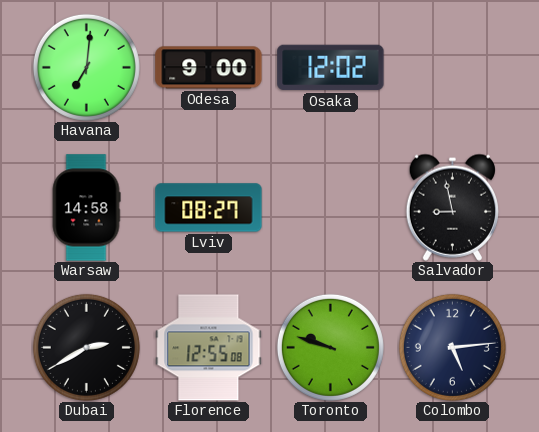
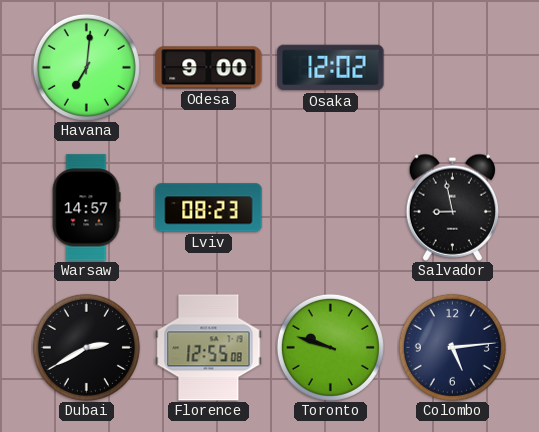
Warsaw: 14:58 -> 14:57 (86, 208)
Lviv: 08:27 -> 08:23 (209, 208)
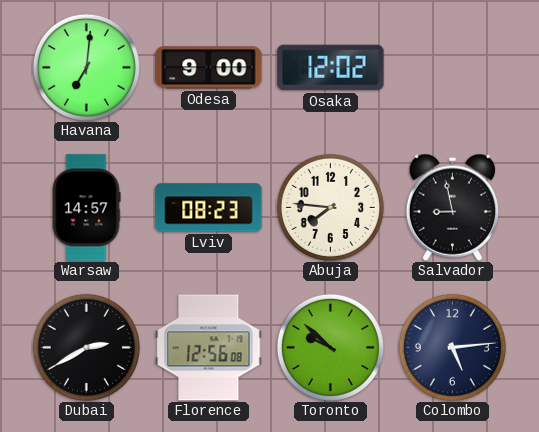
Abuja: none -> 7:46 (330, 207)
Florence: 12:55 -> 12:56 (209, 348)
Toronto: 9:48 -> 9:52 (330, 347)
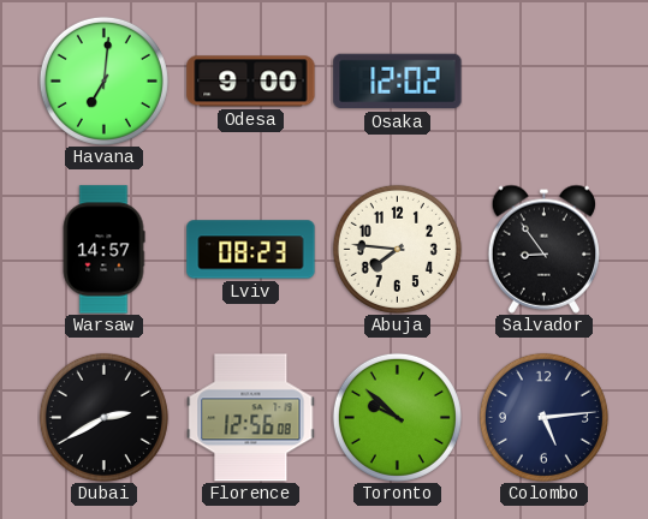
Salvador: 8:58 -> 8:54 (543, 249)
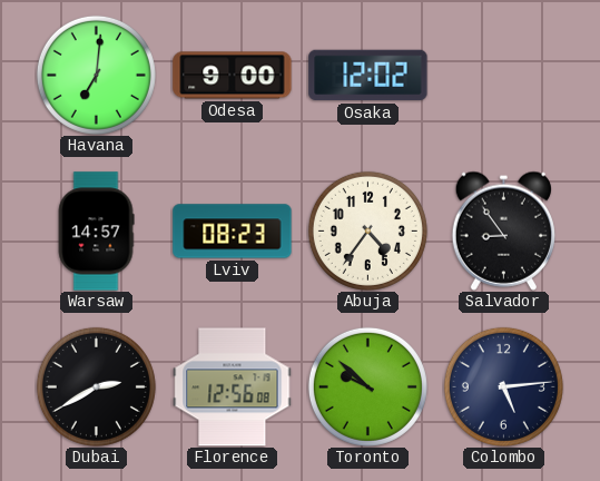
Abuja: 7:46 -> 4:36 (367, 230)
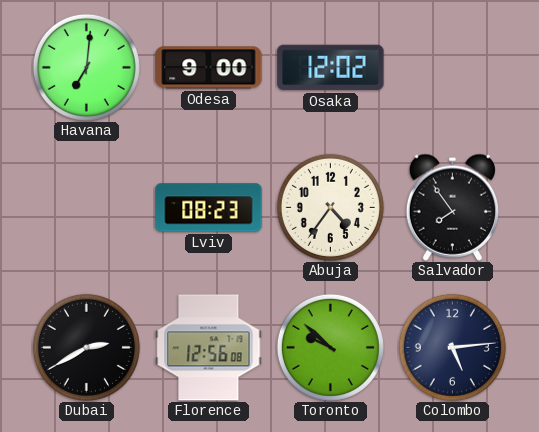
Warsaw: 14:57 -> none (96, 232)
Salvador: 8:54 -> 7:54 (452, 207)
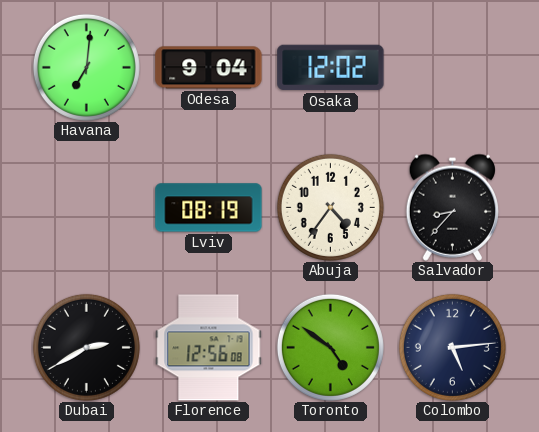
Odesa: 9:00 -> 9:04 (209, 68)
Lviv: 08:23 -> 08:19 (209, 208)
Salvador: 7:54 -> 8:37 (452, 207)
Toronto: 9:52 -> 4:51 (330, 347)
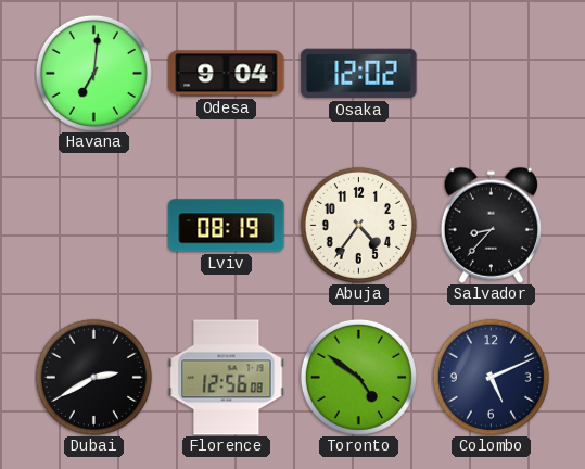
Colombo: 5:14 -> 5:11 (491, 377)
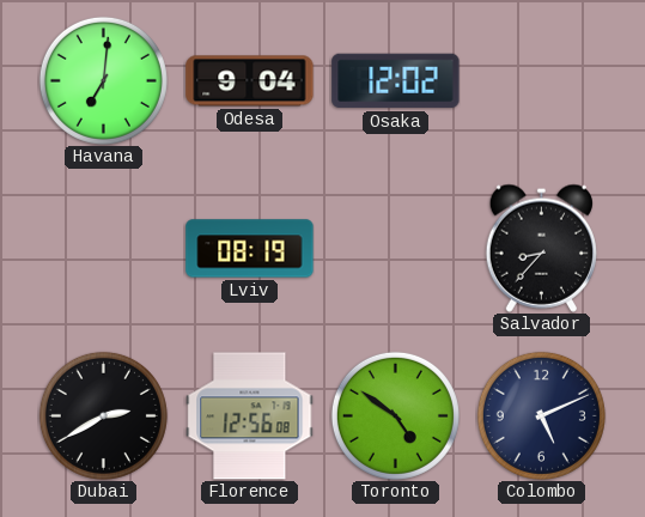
Abuja: 4:36 -> none (358, 225)
